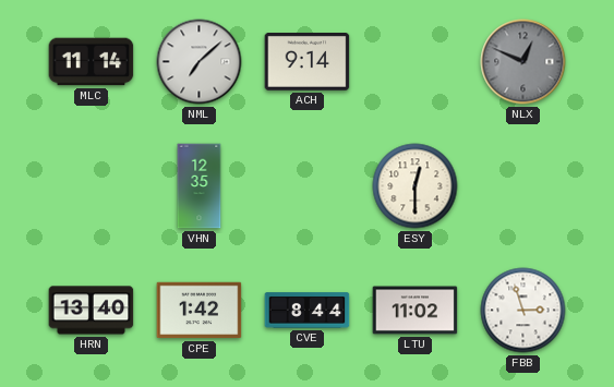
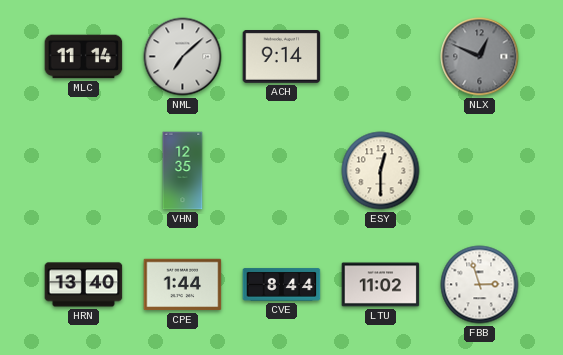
CPE: 1:42 -> 1:44 (183, 285)
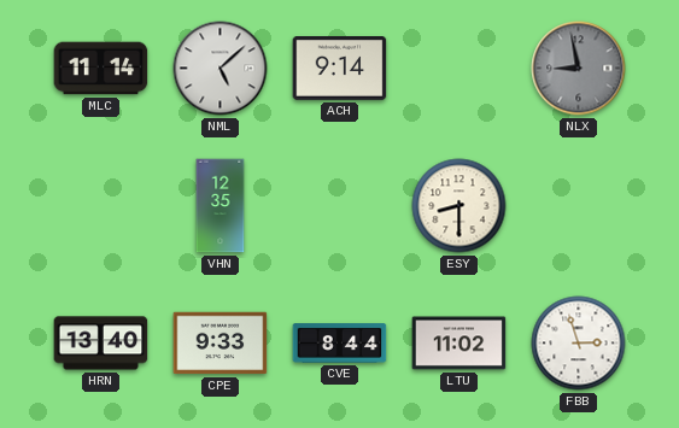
NML: 7:08 -> 5:08 (221, 69)
NLX: 12:49 -> 8:58 (579, 69)
ESY: 12:30 -> 8:30 (460, 206)
CPE: 1:44 -> 9:33 (221, 344)
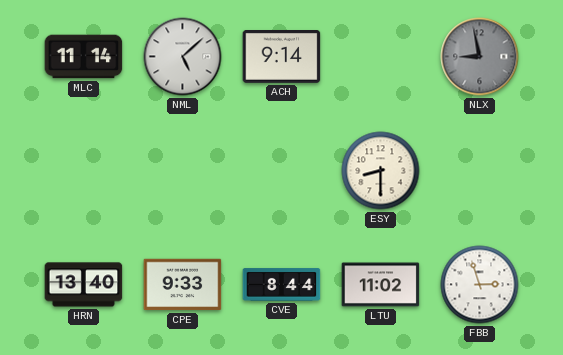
VHN: 12:35 -> none (221, 206)
